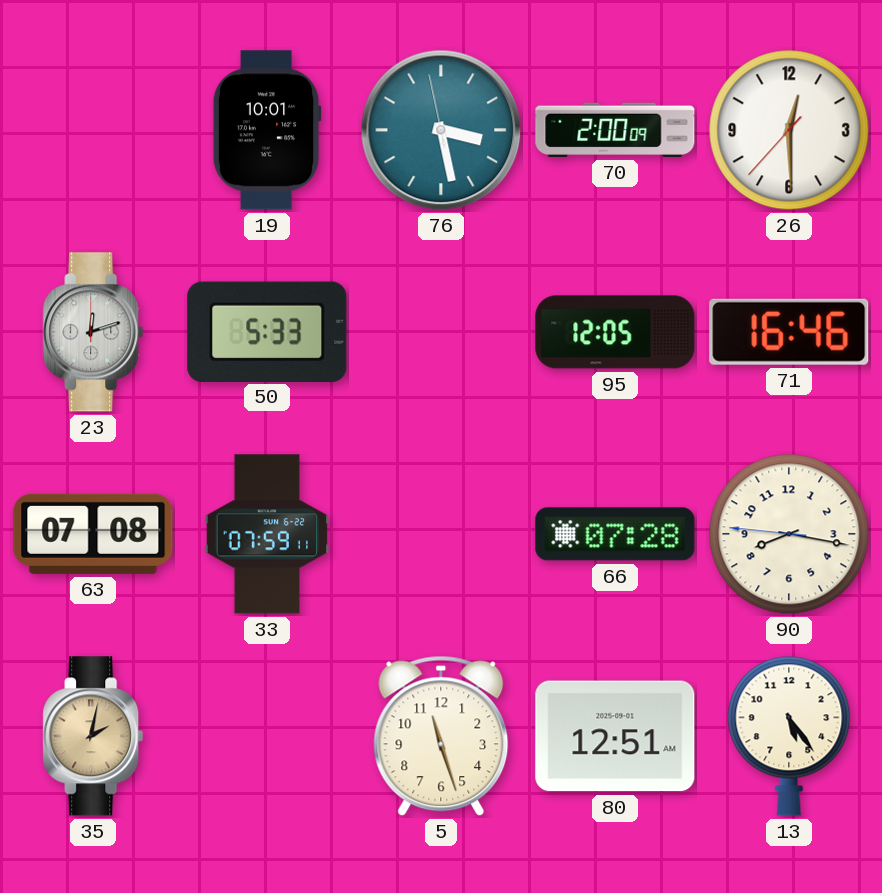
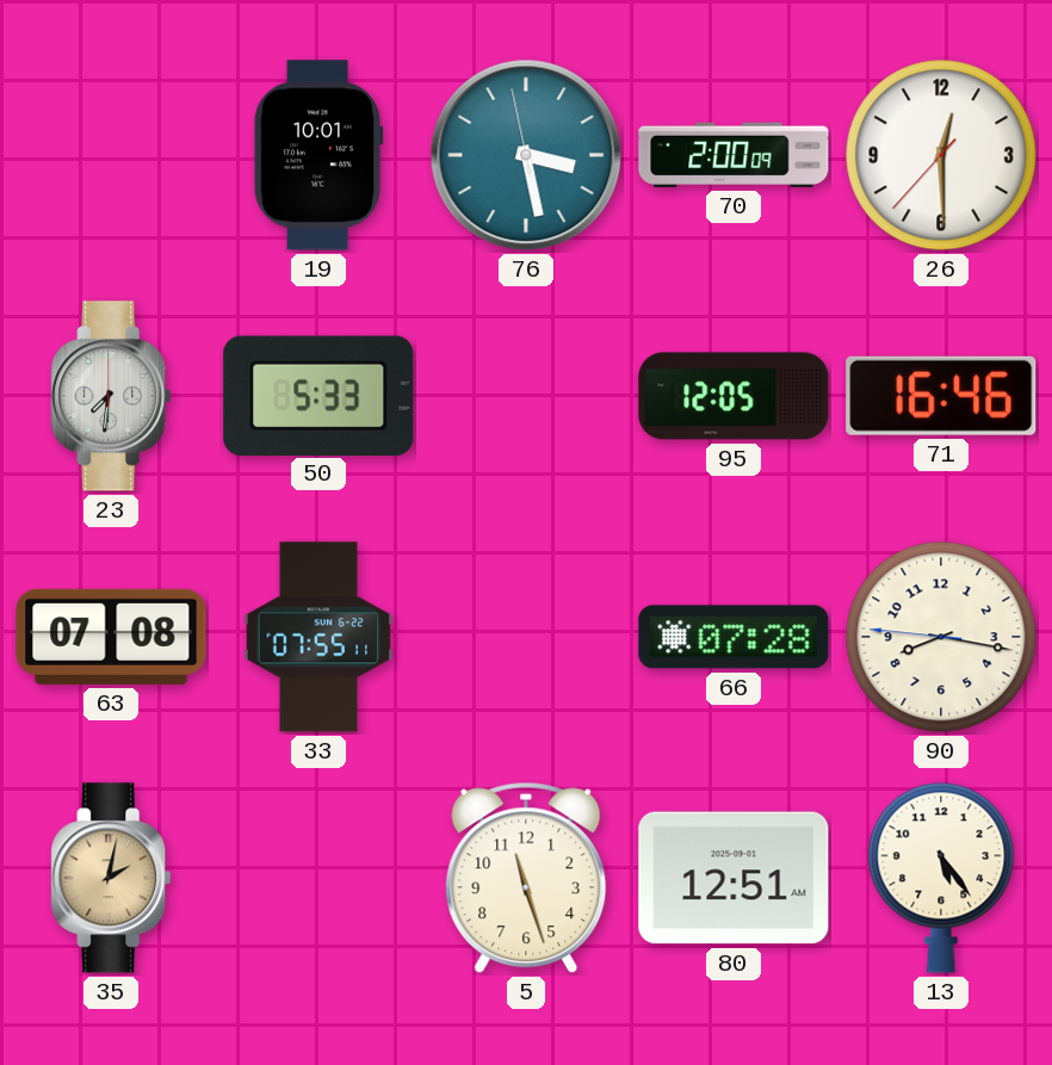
23: 12:12 -> 7:31 (111, 396)
33: 07:59 -> 07:55 (318, 637)
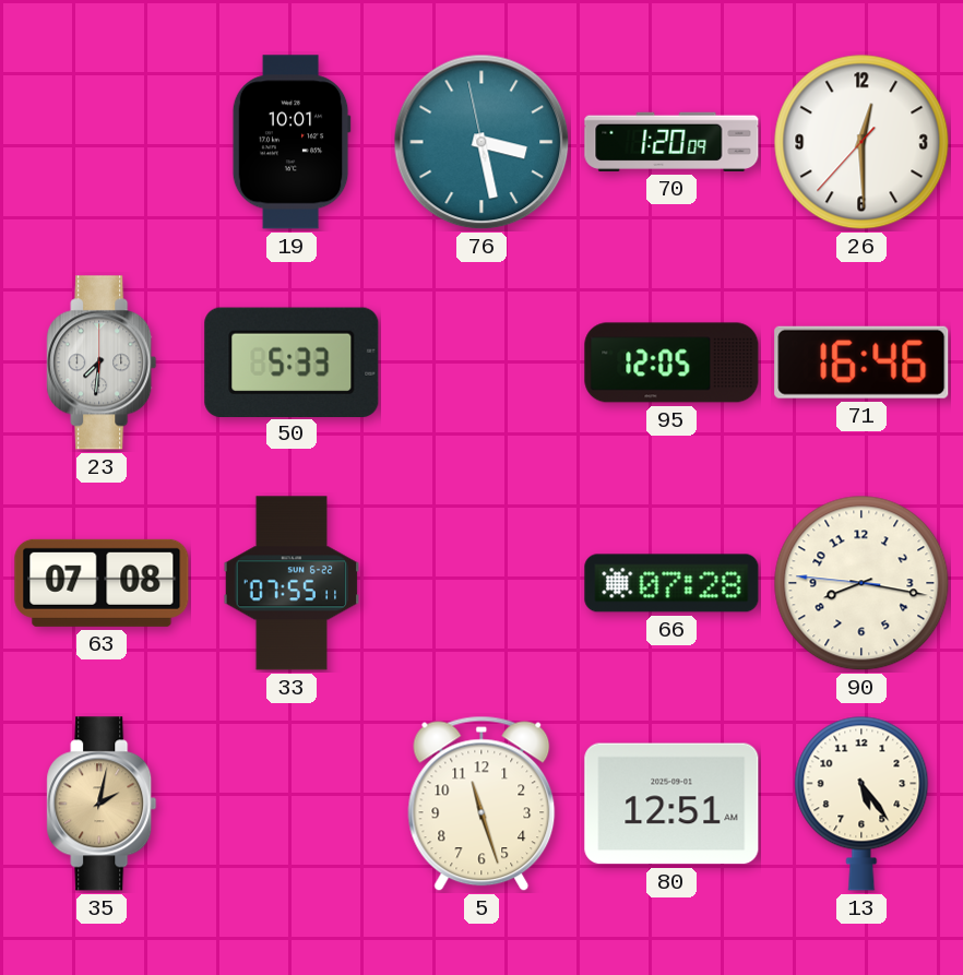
70: 2:00 -> 1:20 (671, 142)
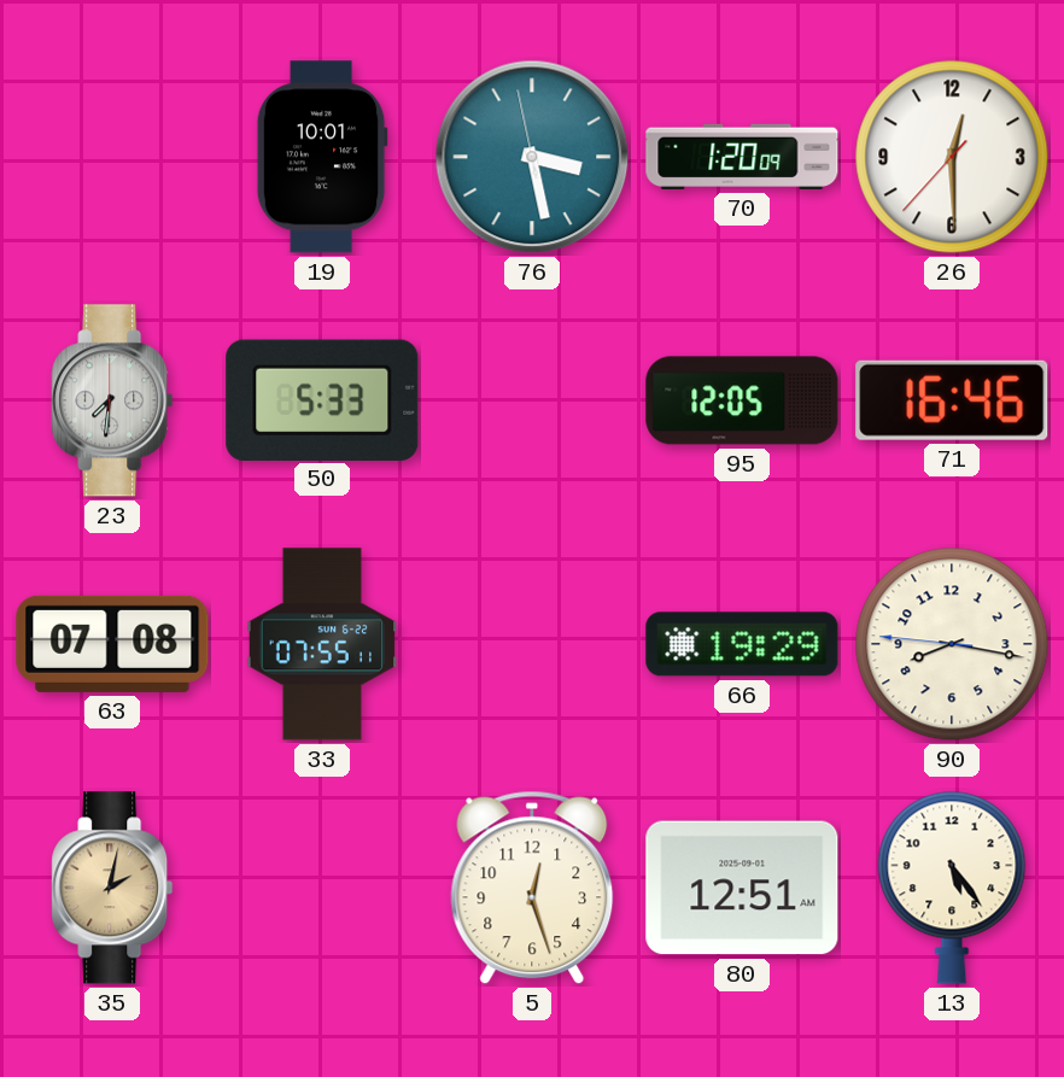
66: 07:28 -> 19:29 (742, 644)
5: 11:27 -> 12:27 (532, 888)
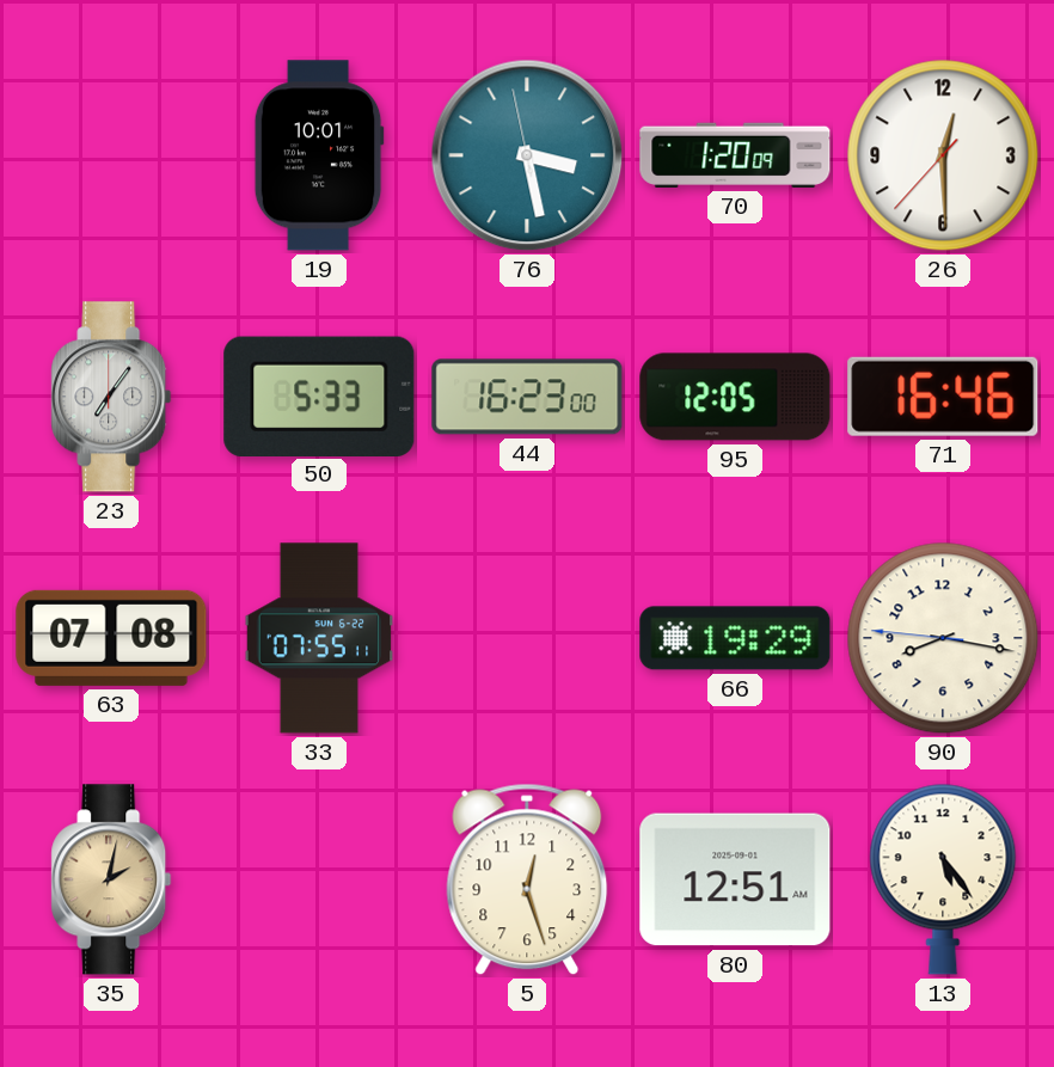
23: 7:31 -> 7:06 (111, 397)
44: none -> 16:23 (527, 397)
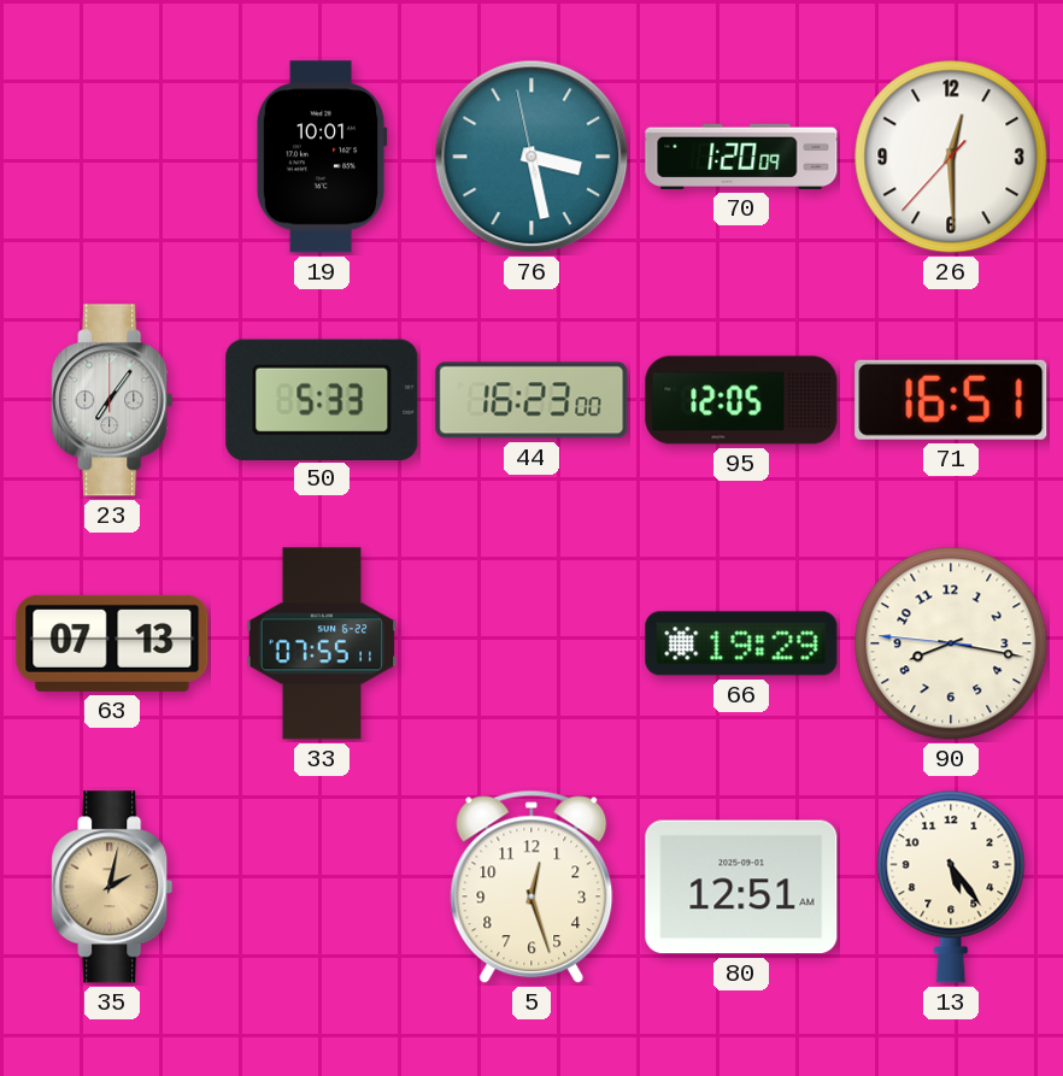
71: 16:46 -> 16:51 (951, 400)
63: 07:08 -> 07:13 (112, 643)
